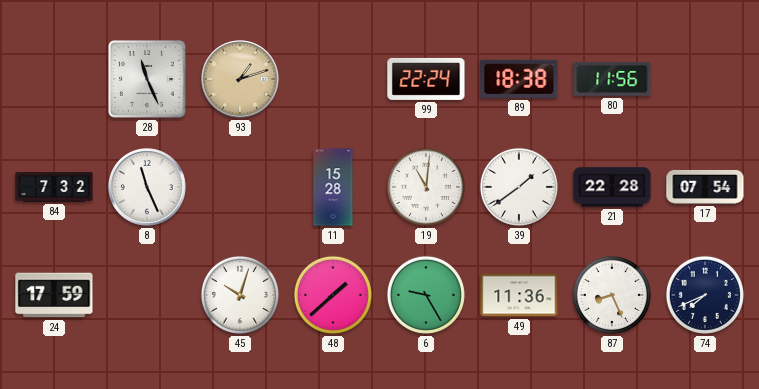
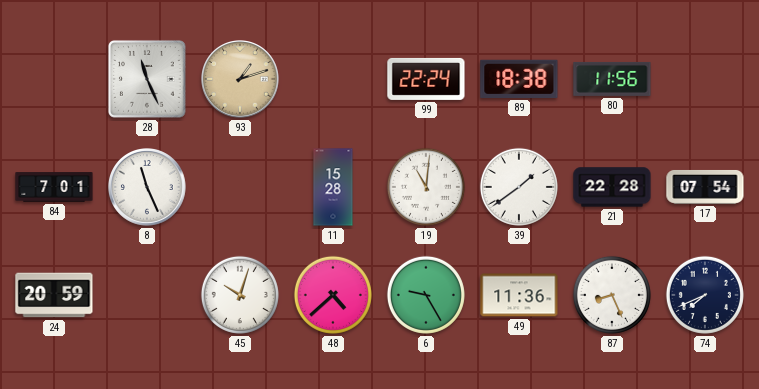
84: 7:32 -> 7:01 (54, 187)
24: 17:59 -> 20:59 (54, 295)
48: 1:38 -> 4:38 (333, 295)
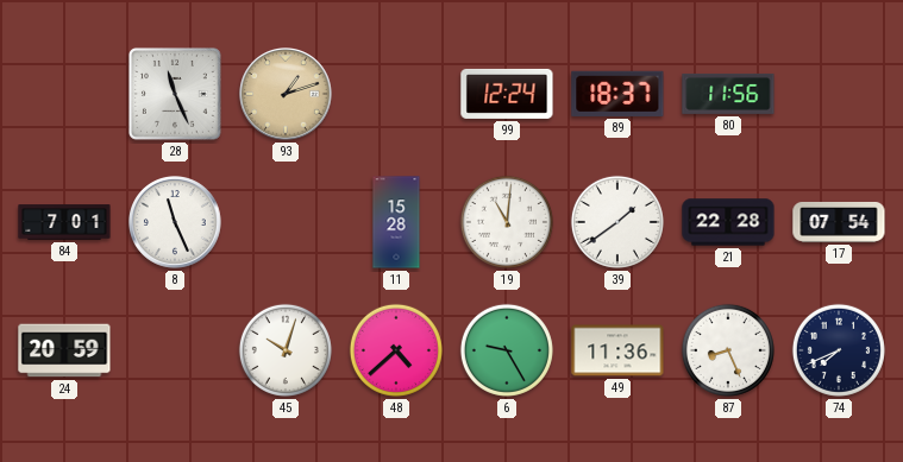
99: 22:24 -> 12:24 (507, 94)
89: 18:38 -> 18:37 (617, 94)
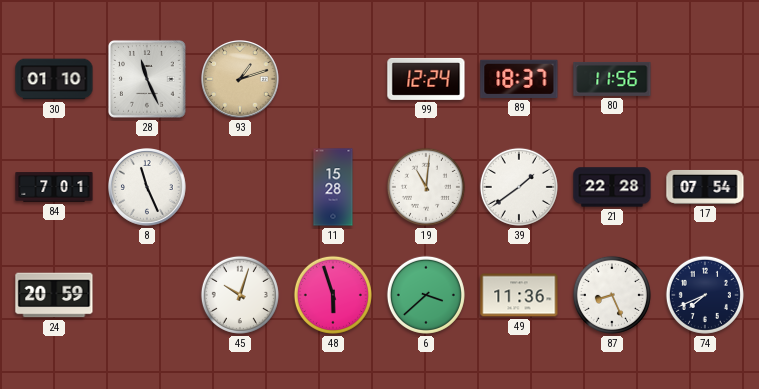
30: none -> 01:10 (54, 79)
48: 4:38 -> 5:57 (333, 295)
6: 9:25 -> 3:38 (426, 295)
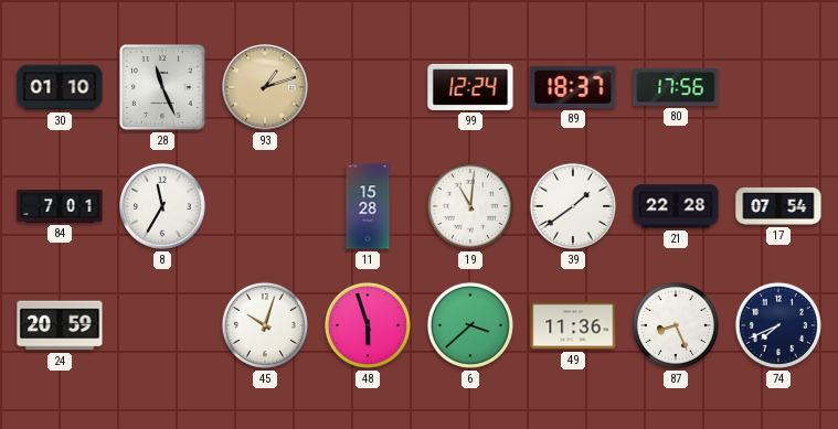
80: 11:56 -> 17:56 (676, 87)
8: 11:26 -> 11:35 (163, 207)
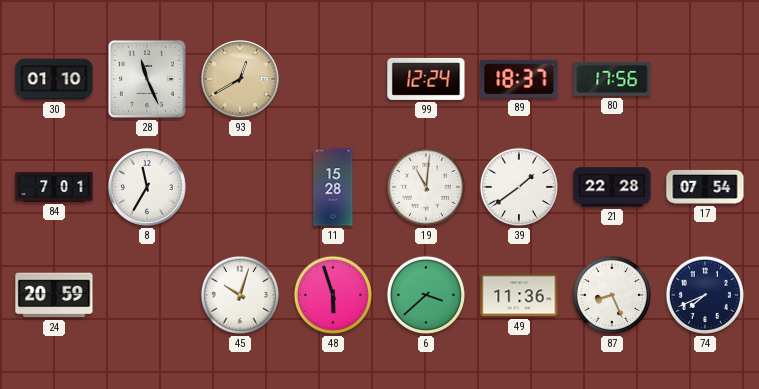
93: 1:12 -> 12:40 (241, 80)
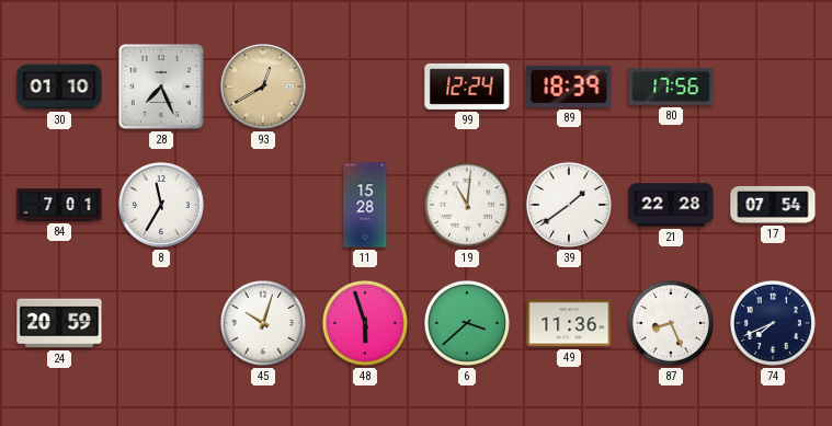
28: 11:26 -> 7:26 (161, 87)
89: 18:37 -> 18:39 (569, 87)
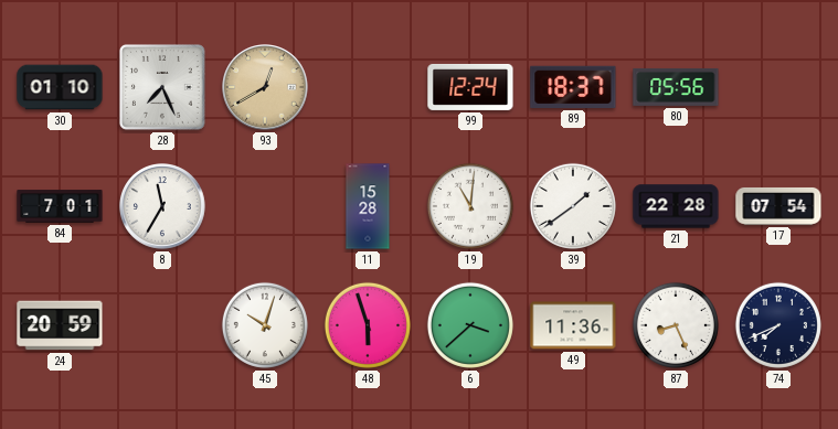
89: 18:39 -> 18:37 (573, 87)
80: 17:56 -> 05:56 (676, 87)
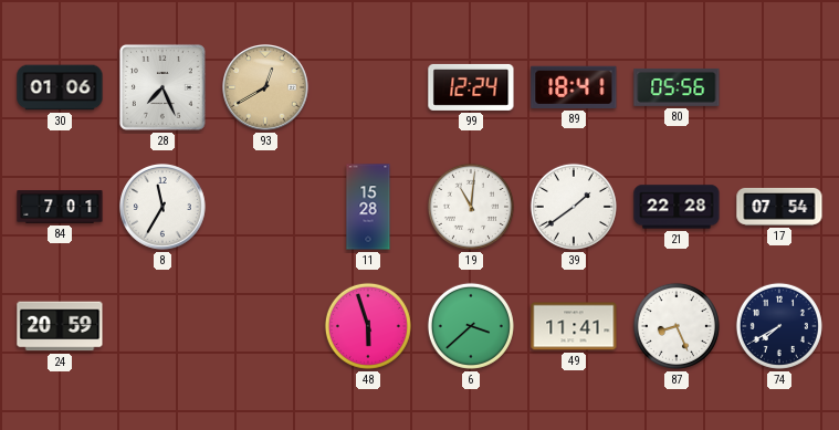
30: 01:10 -> 01:06 (60, 87)
89: 18:37 -> 18:41 (574, 87)
45: 10:03 -> none (265, 325)
49: 11:36 -> 11:41 (574, 326)
74: 7:41 -> 7:40 (779, 326)
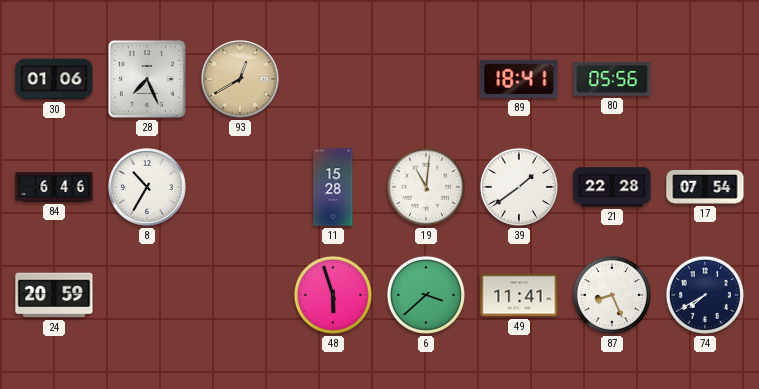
99: 12:24 -> none (471, 87)
84: 7:01 -> 6:46 (54, 187)
8: 11:35 -> 10:35 (148, 188)
